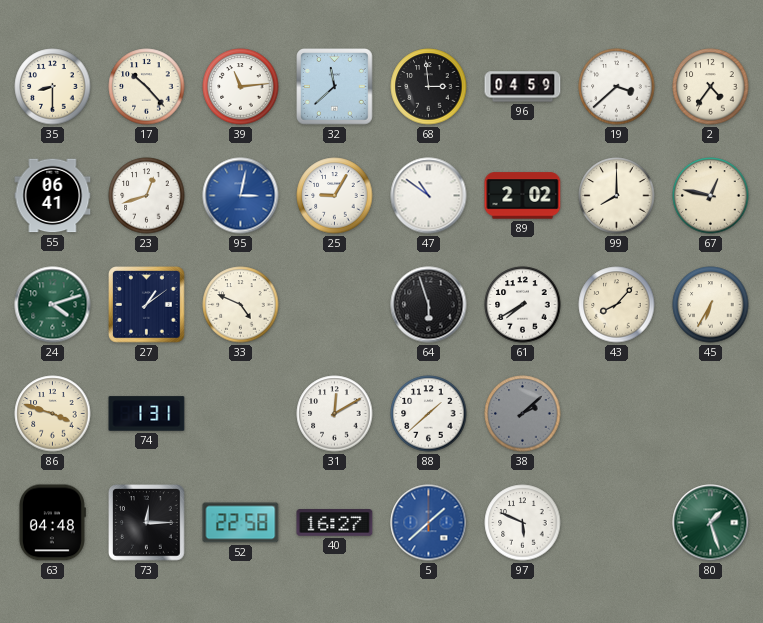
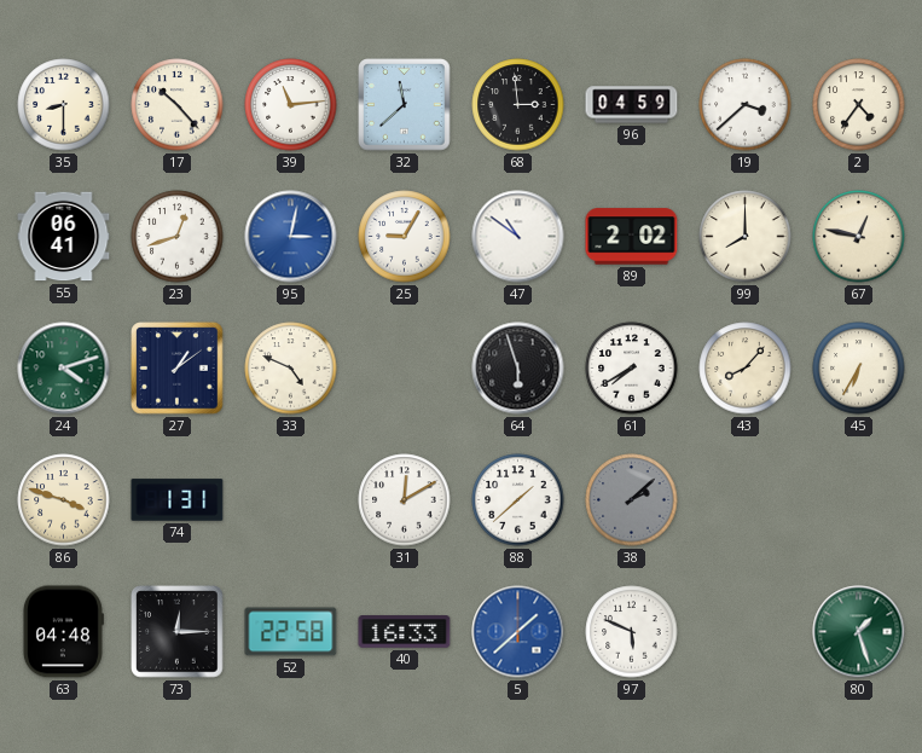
40: 16:27 -> 16:33 (405, 632)
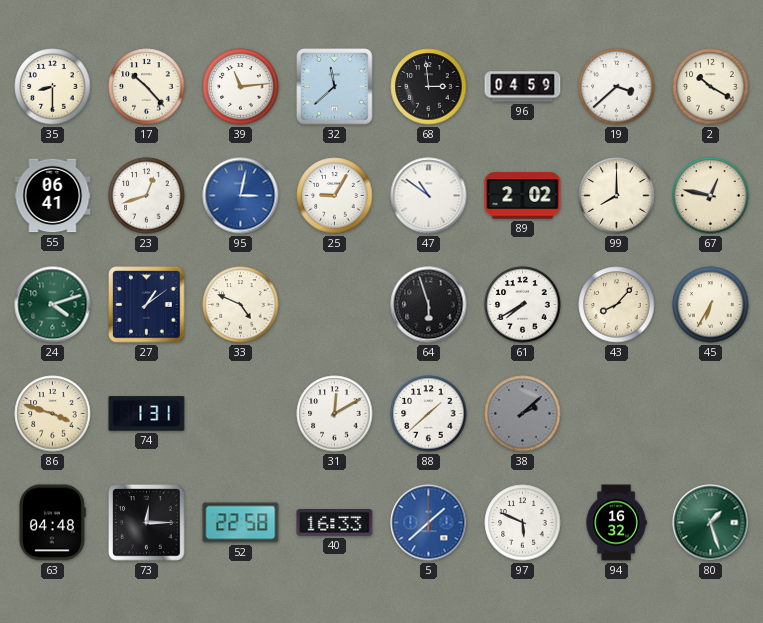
2: 4:36 -> 10:20 (711, 87)
94: none -> 16:32 (616, 523)
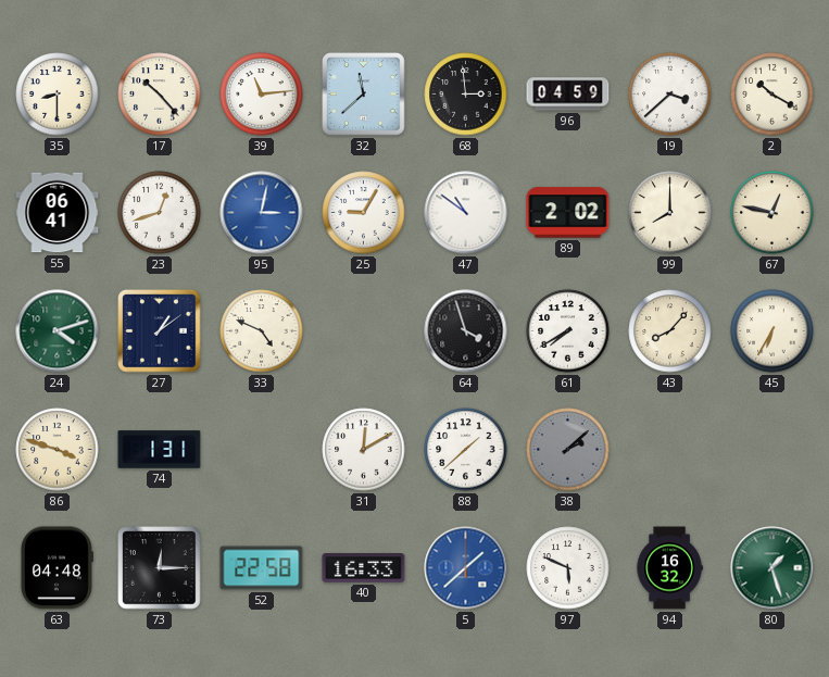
64: 5:57 -> 3:57 (466, 331)
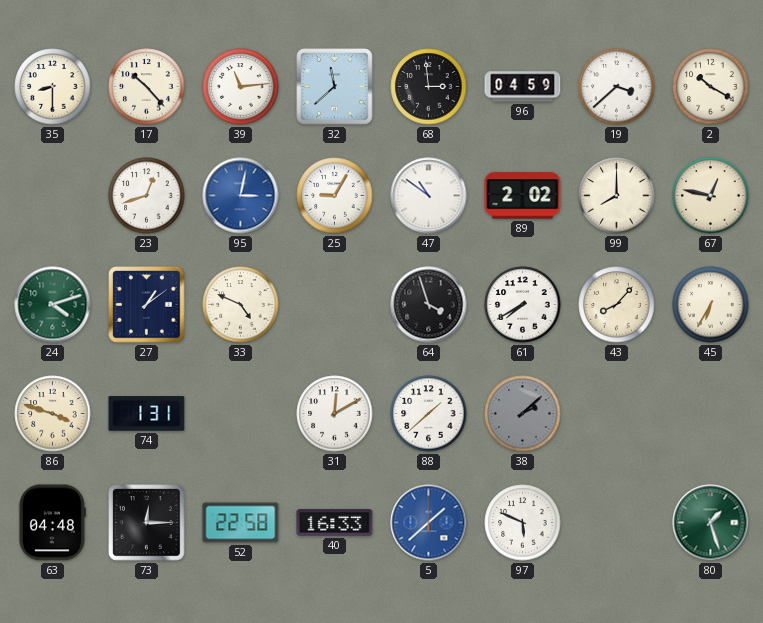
55: 06:41 -> none (58, 213)
94: 16:32 -> none (669, 568)
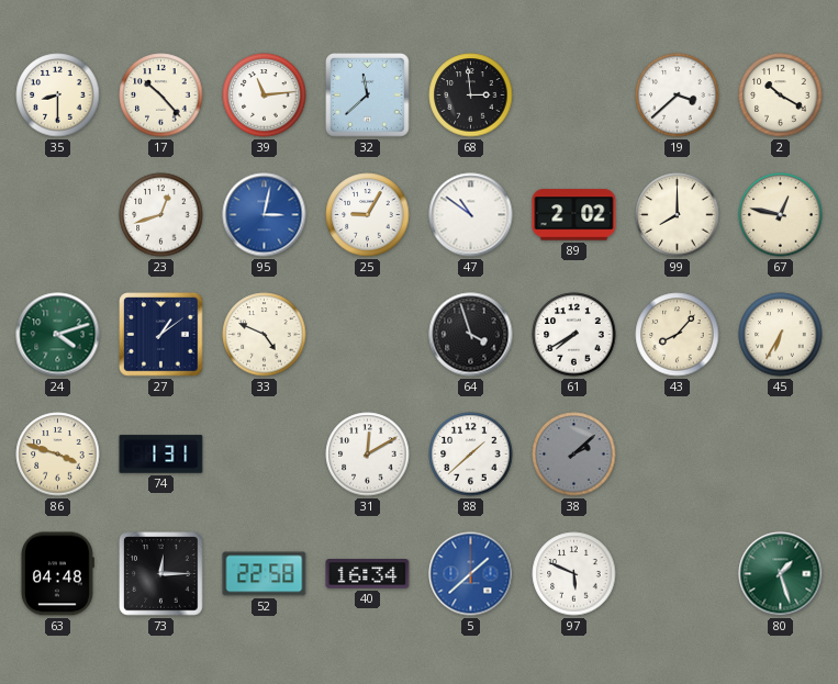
96: 04:59 -> none (523, 87)
40: 16:33 -> 16:34 (368, 574)
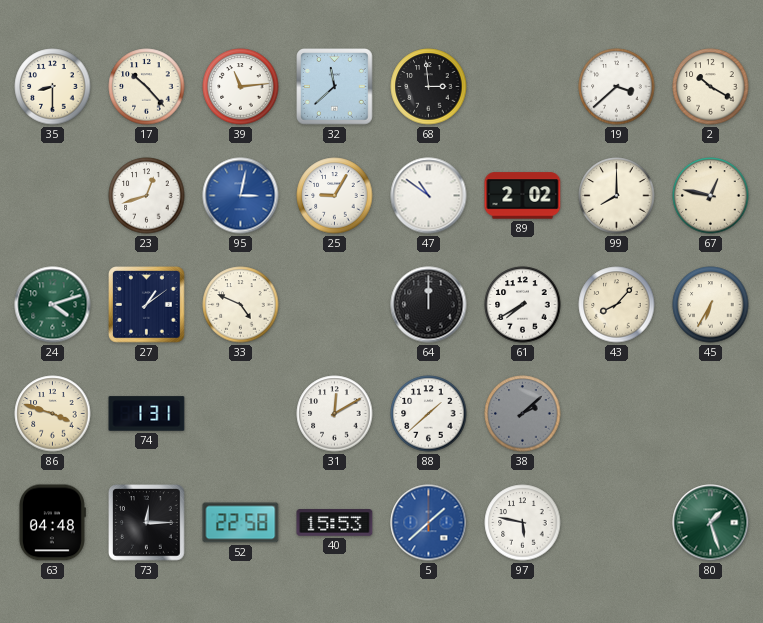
64: 3:57 -> 12:00 (429, 305)
40: 16:34 -> 15:53 (335, 523)
97: 5:49 -> 5:47 (523, 523)
